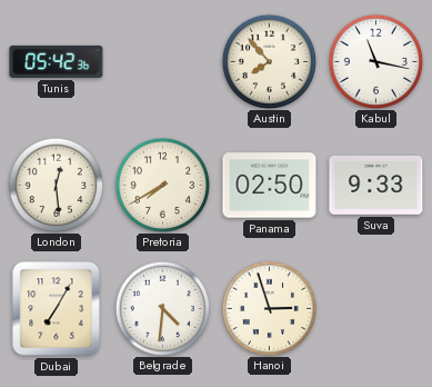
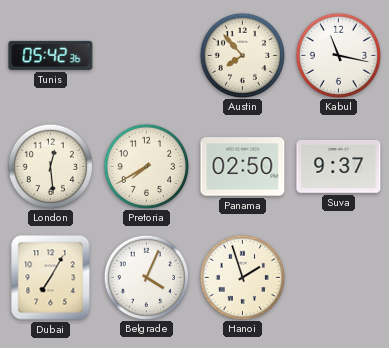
Suva: 9:33 -> 9:37 (339, 166)
Belgrade: 4:31 -> 4:04 (146, 277)
Hanoi: 2:57 -> 1:57 (242, 277)
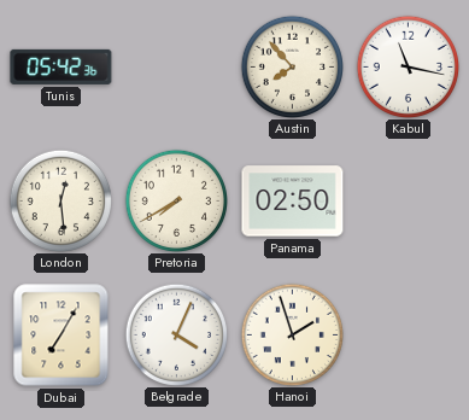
Suva: 9:37 -> none (339, 166)
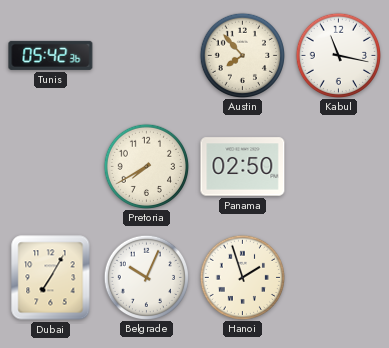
London: 12:29 -> none (60, 200)
Belgrade: 4:04 -> 10:04 (146, 277)
